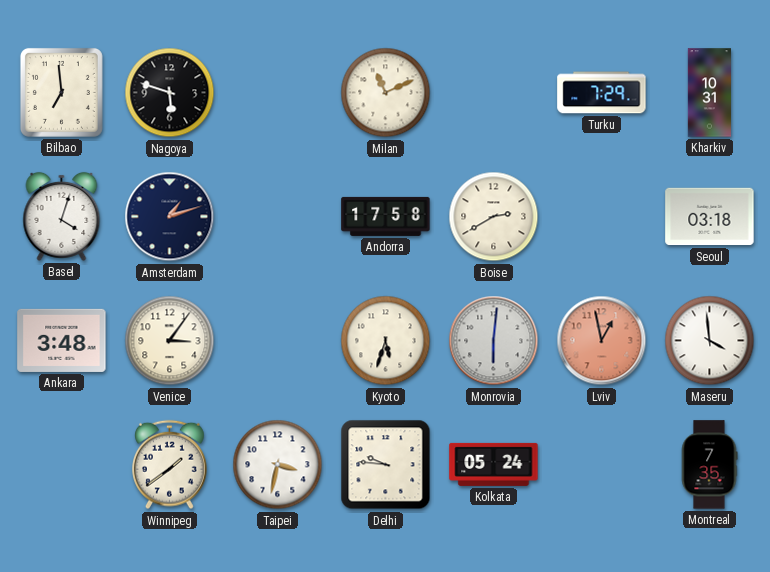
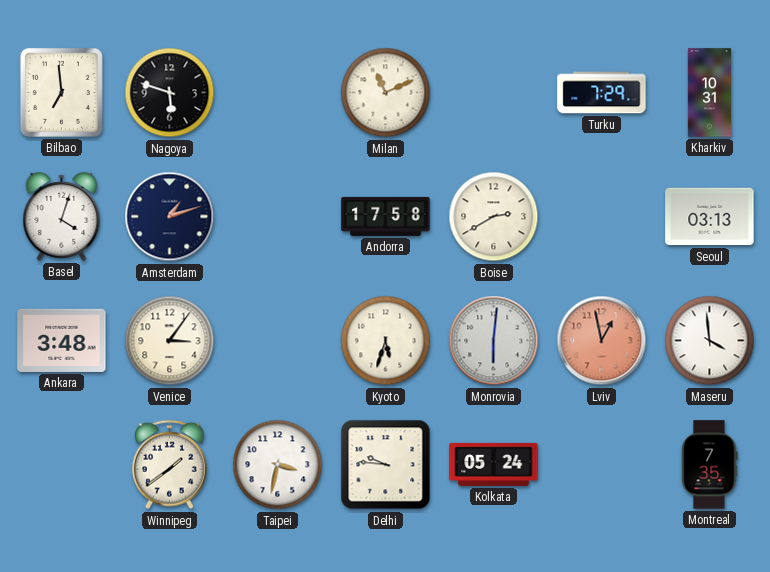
Seoul: 03:18 -> 03:13 (710, 217)
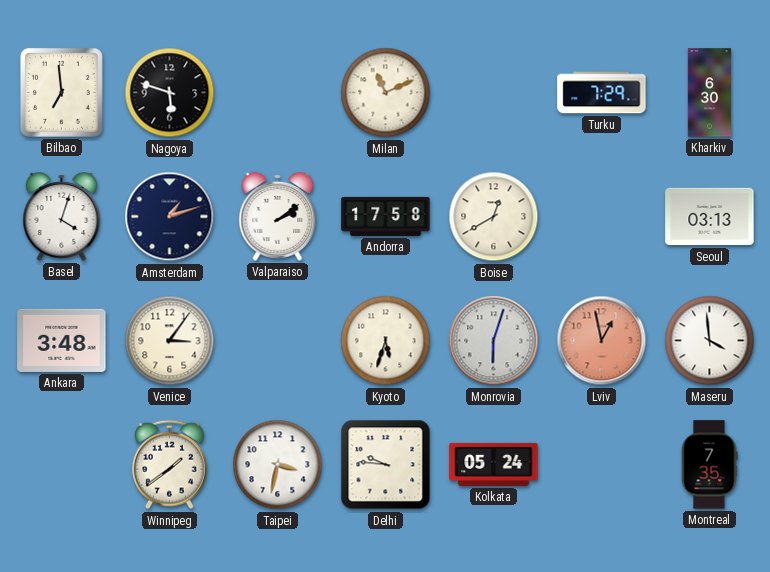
Kharkiv: 10:31 -> 6:30 (709, 93)
Valparaiso: none -> 2:09 (278, 216)
Boise: 2:40 -> 12:40 (494, 217)
Monrovia: 6:01 -> 6:03 (494, 341)
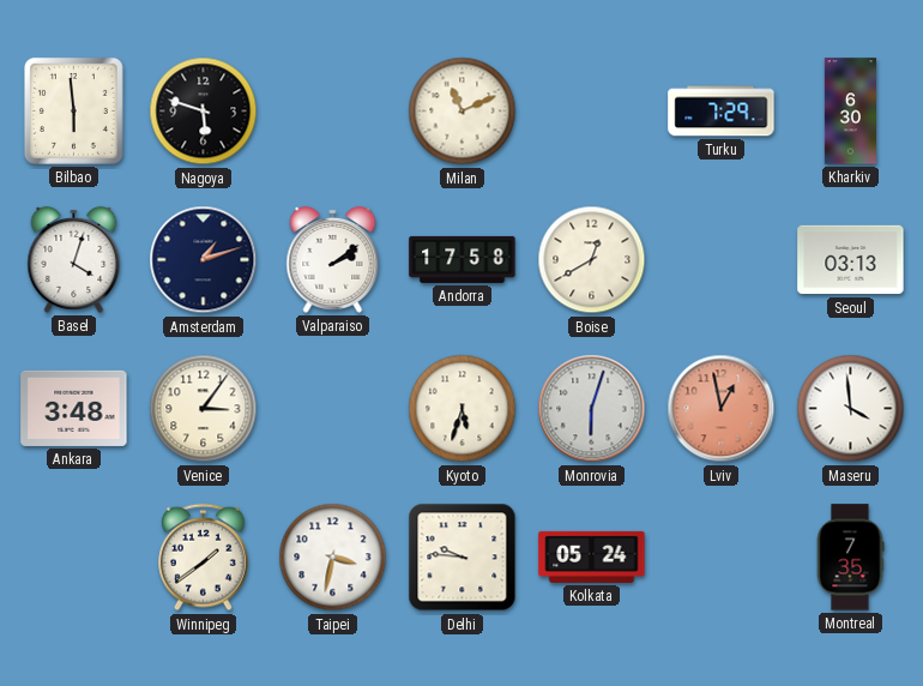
Bilbao: 6:59 -> 5:59 (73, 110)
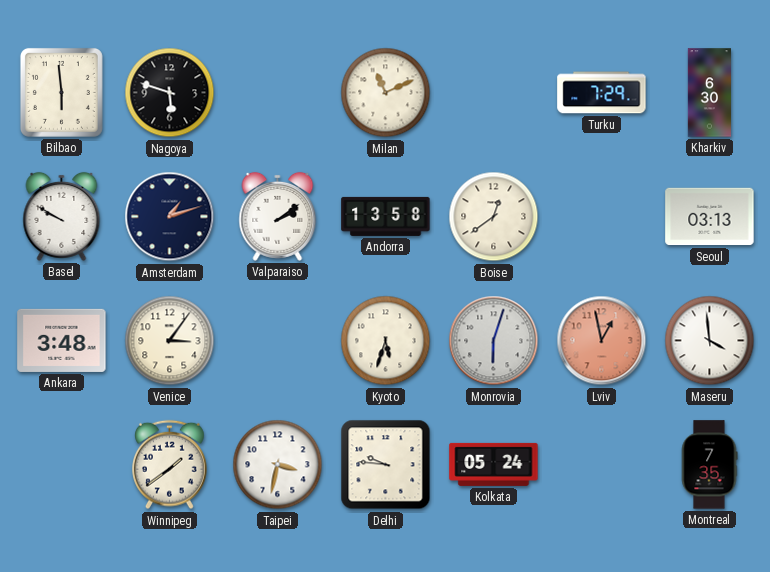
Basel: 4:03 -> 9:50 (62, 216)
Andorra: 17:58 -> 13:58 (386, 216)
Boise: 12:40 -> 12:39 (494, 217)
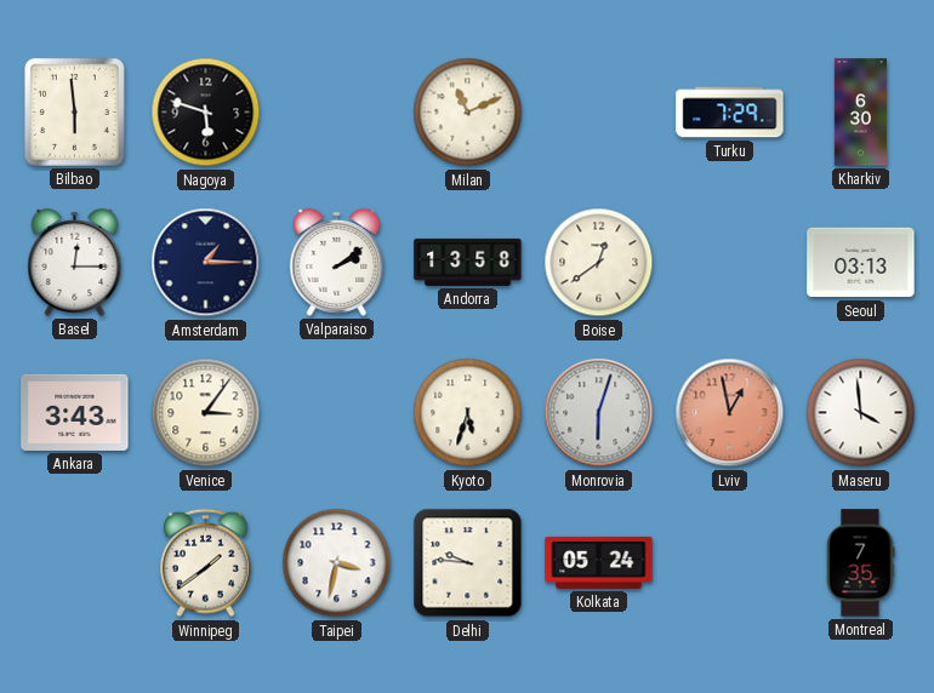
Basel: 9:50 -> 12:15 (75, 262)
Amsterdam: 1:12 -> 1:15 (206, 263)
Ankara: 3:48 -> 3:43 (75, 412)
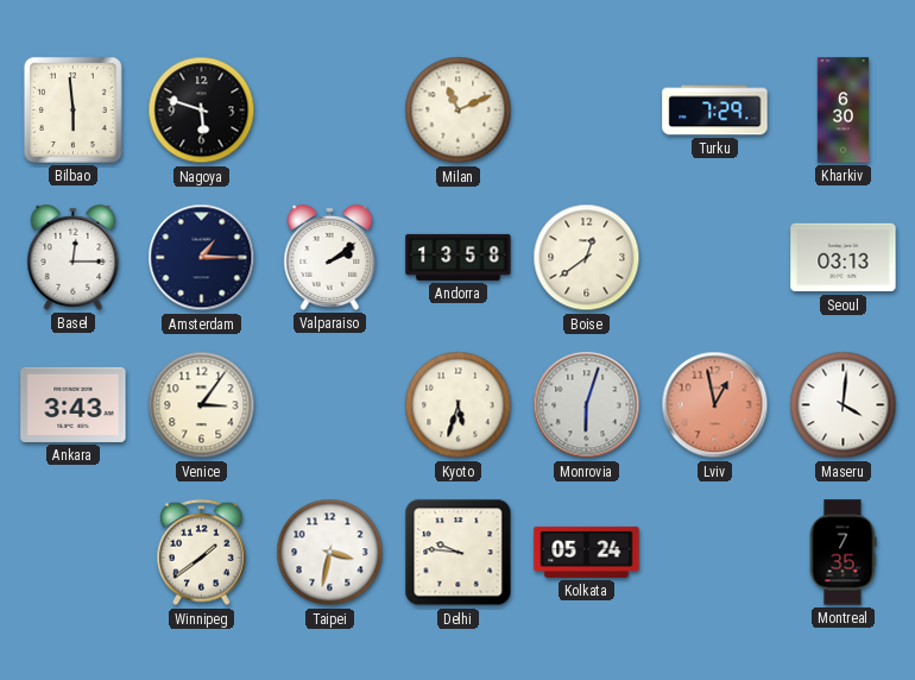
Maseru: 3:59 -> 4:01 (844, 405)
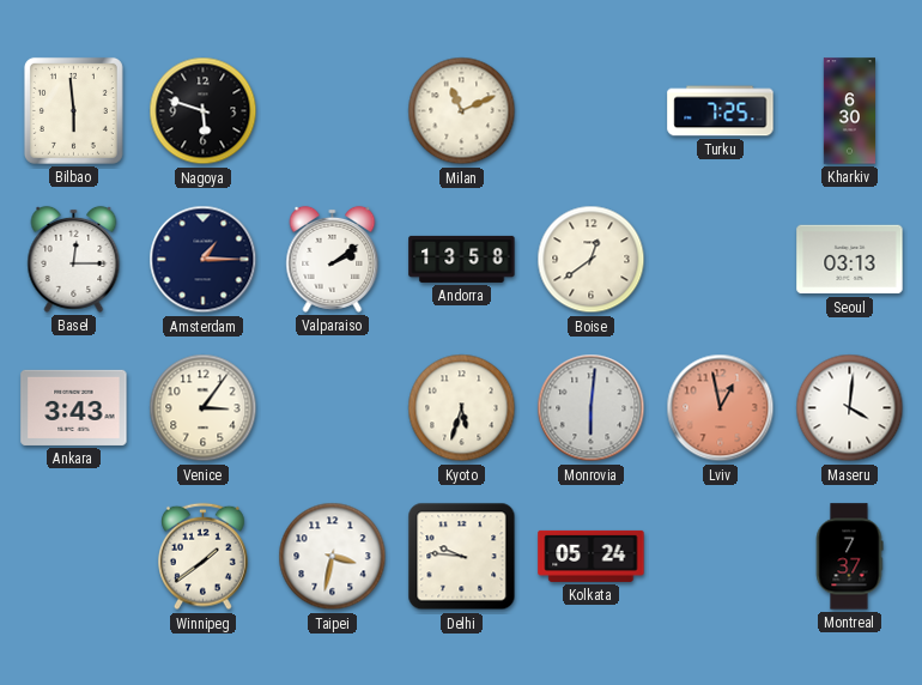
Turku: 7:29 -> 7:25 (721, 111)
Monrovia: 6:03 -> 6:01 (592, 408)
Montreal: 7:35 -> 7:37 (849, 557)
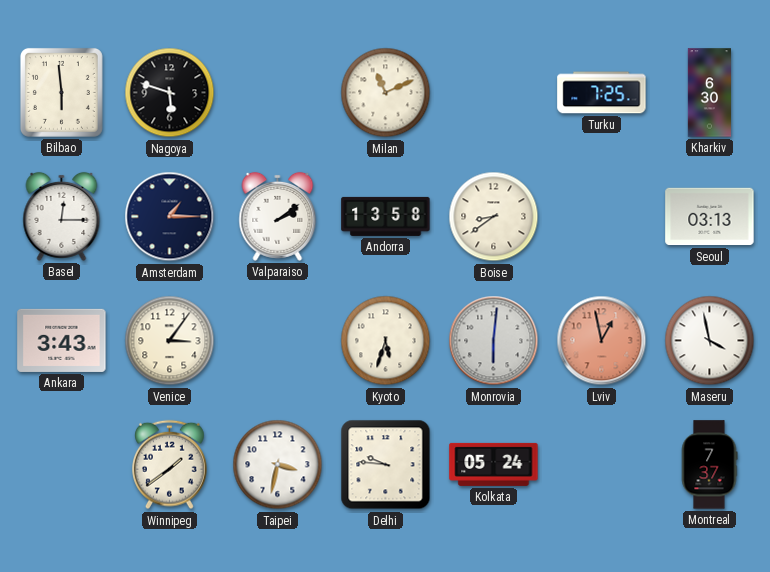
Boise: 12:39 -> 8:39 (494, 217)
Maseru: 4:01 -> 3:58 (710, 341)
